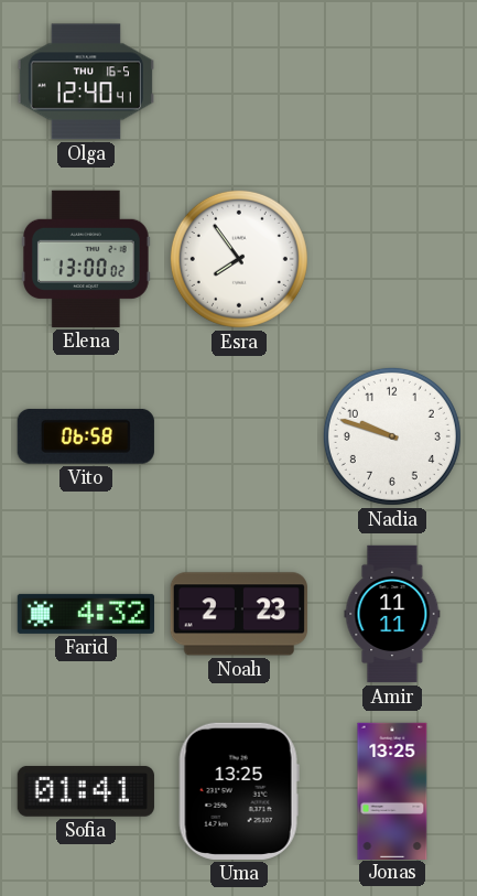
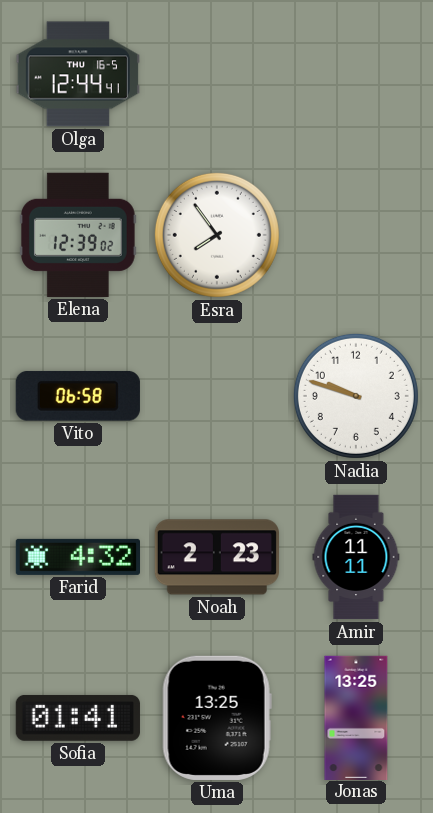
Olga: 12:40 -> 12:44 (77, 74)
Elena: 13:00 -> 12:39 (78, 235)
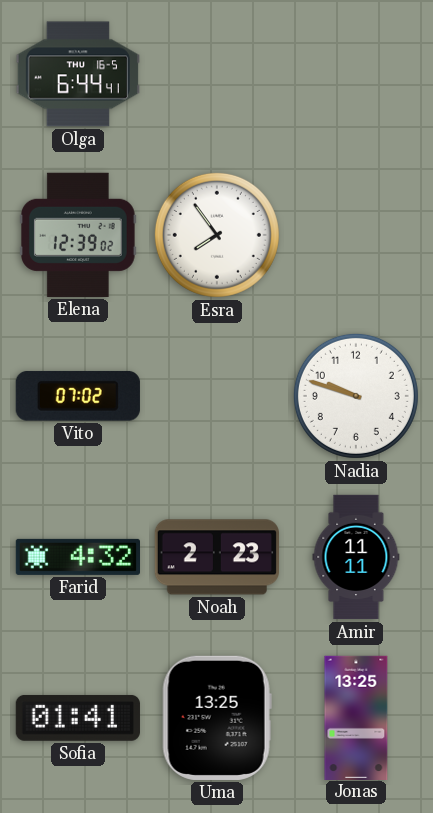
Olga: 12:44 -> 6:44 (77, 74)
Vito: 06:58 -> 07:02 (78, 396)
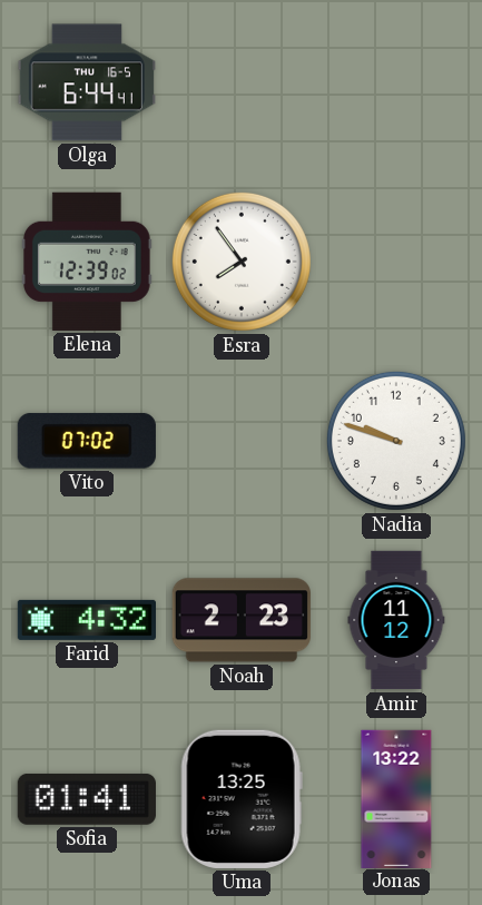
Amir: 11:11 -> 11:12 (396, 620)
Jonas: 13:25 -> 13:22 (396, 798)
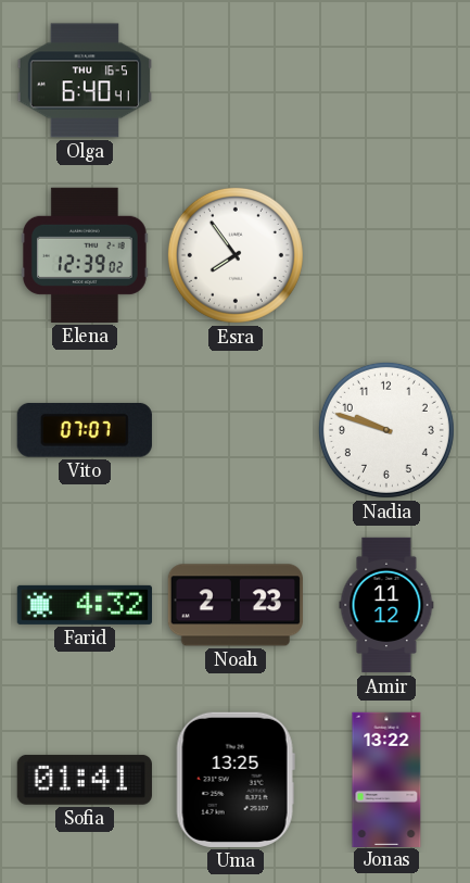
Olga: 6:44 -> 6:40 (84, 80)
Vito: 07:02 -> 07:07 (85, 430)
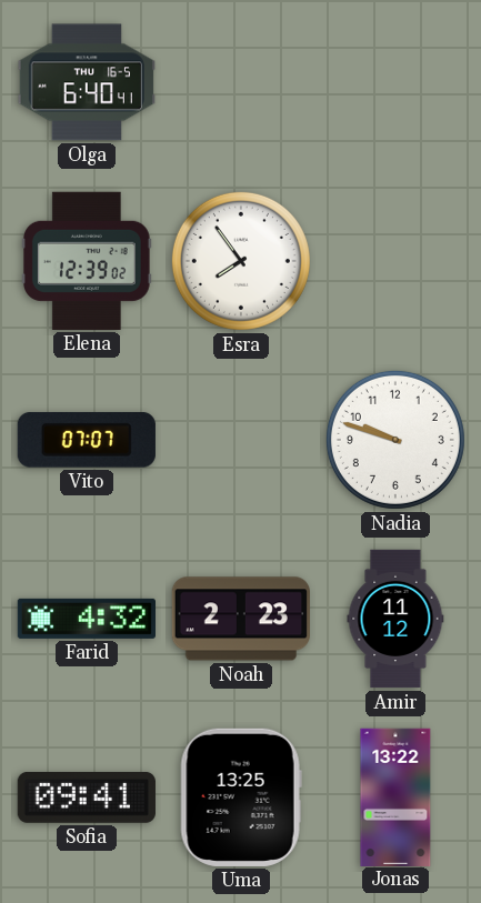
Sofia: 01:41 -> 09:41 (87, 797)
